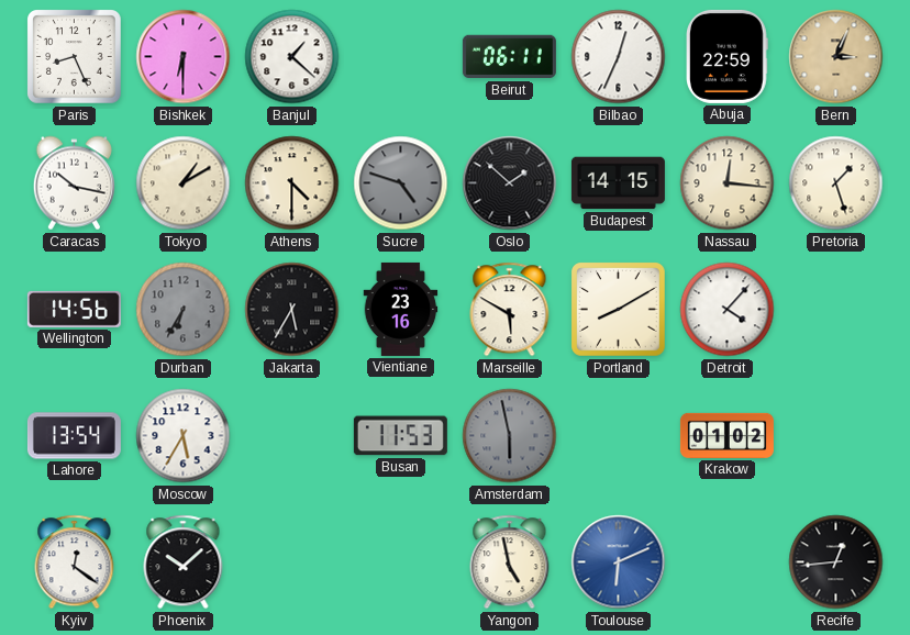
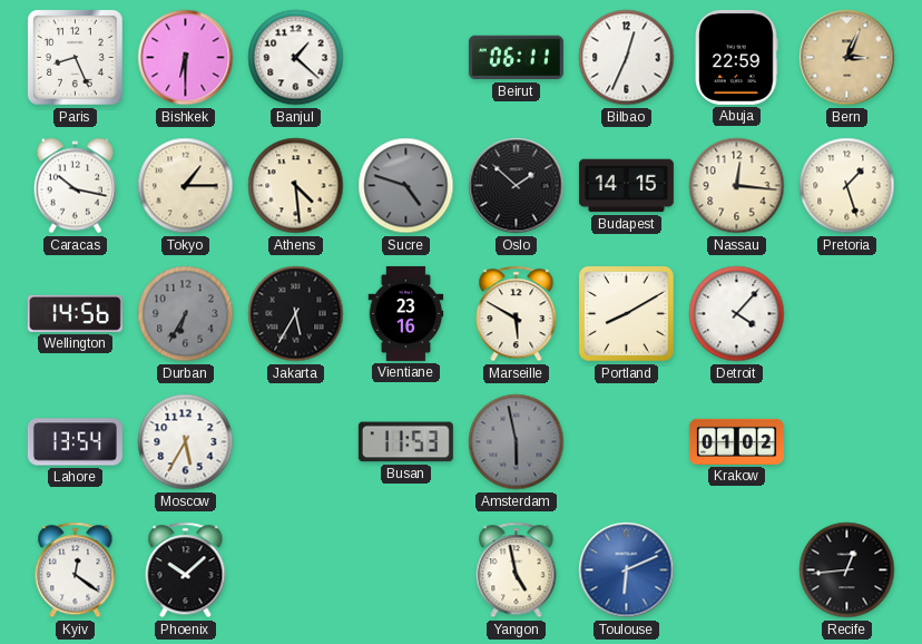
Tokyo: 1:10 -> 1:15 (186, 186)
Athens: 4:30 -> 4:29 (296, 186)
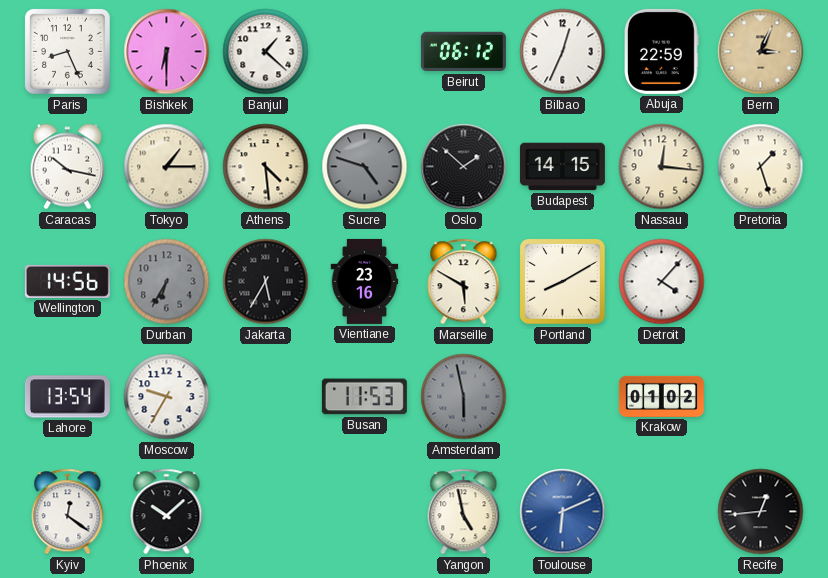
Beirut: 06:11 -> 06:12 (463, 52)
Moscow: 5:35 -> 9:35 (167, 397)
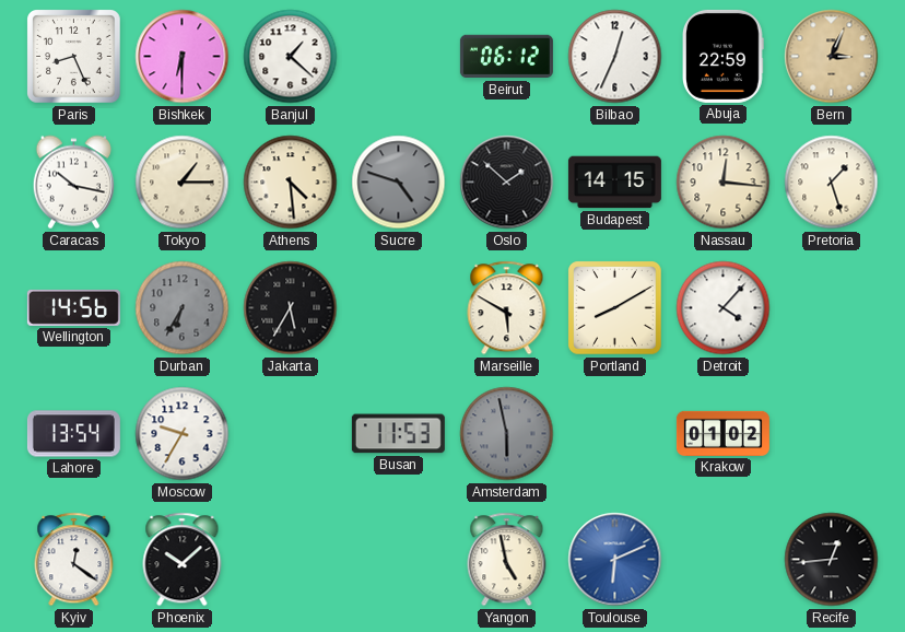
Vientiane: 23:16 -> none (365, 281)
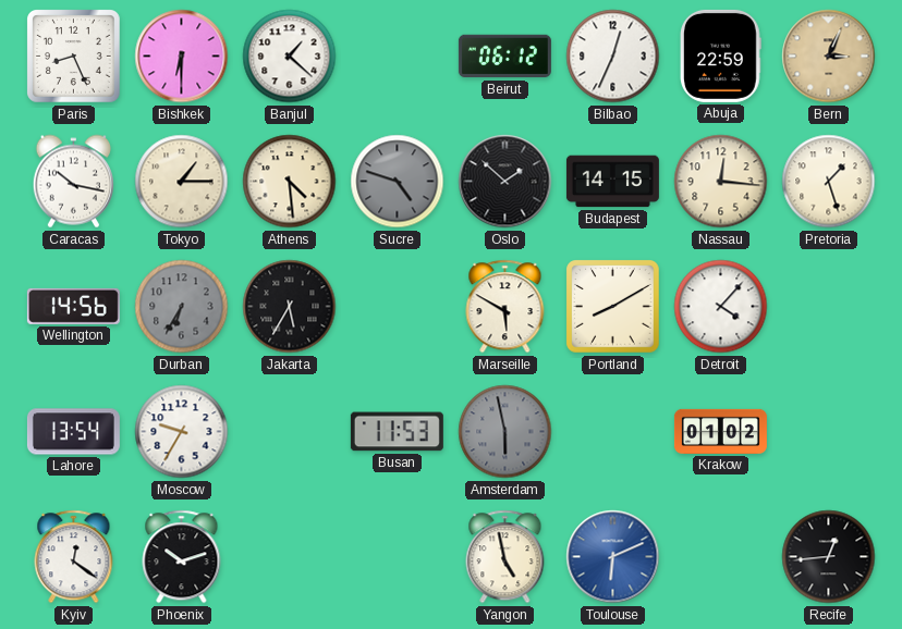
Phoenix: 10:08 -> 10:12 (182, 557)
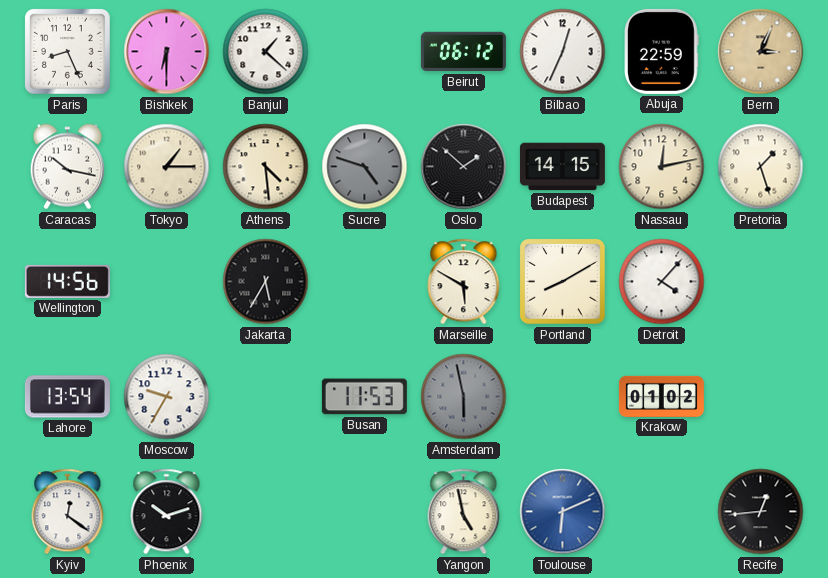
Nassau: 12:16 -> 12:13 (662, 167)
Durban: 6:35 -> none (182, 307)
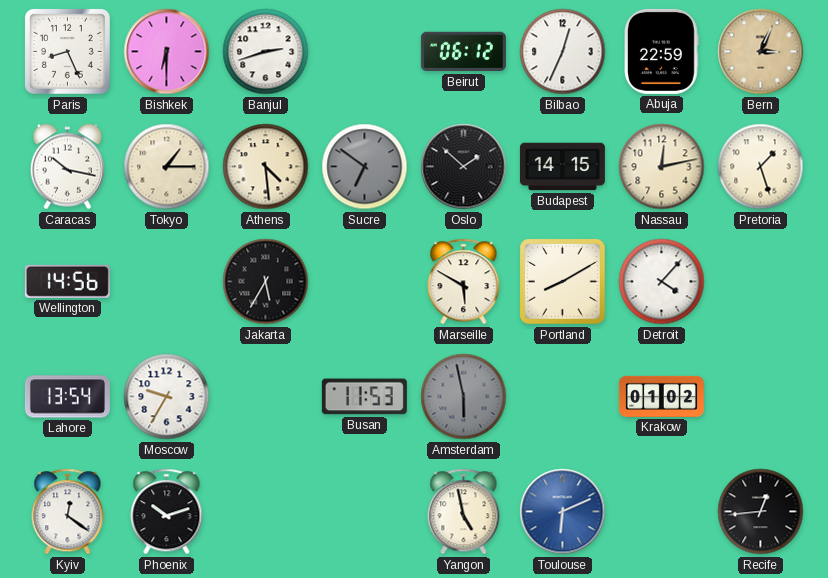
Banjul: 1:22 -> 2:42 (266, 52)
Sucre: 4:48 -> 6:51 (365, 167)
